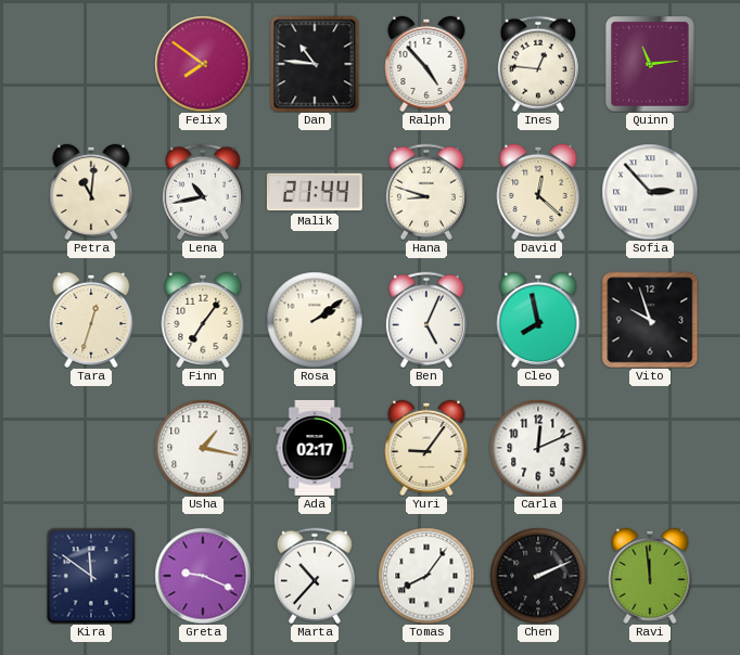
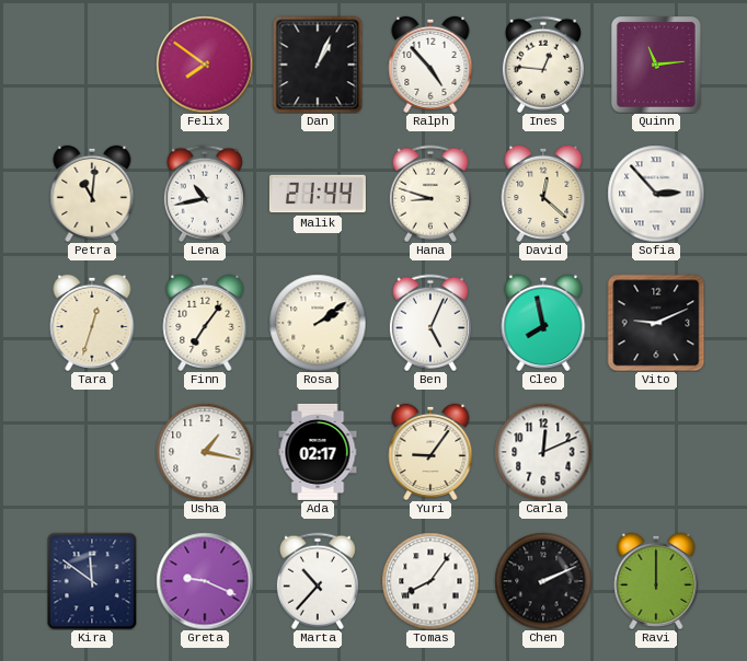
Dan: 10:46 -> 1:04 (318, 65)
Vito: 9:57 -> 9:11 (656, 323)
Ravi: 11:59 -> 12:00 (656, 581)
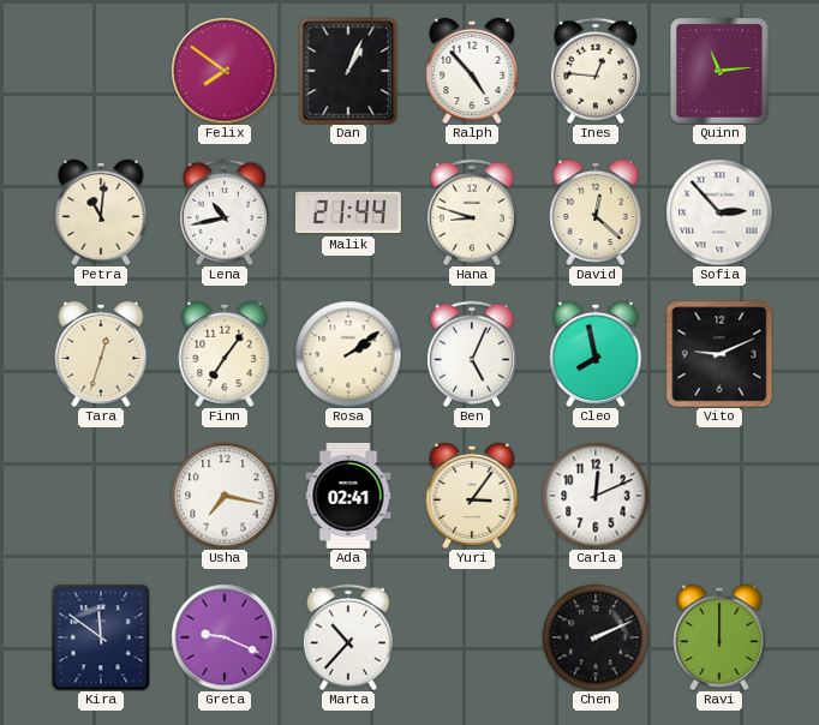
Usha: 1:17 -> 7:17 (225, 496)
Ada: 02:17 -> 02:41 (348, 496)
Yuri: 9:06 -> 3:06 (472, 496)
Tomas: 8:06 -> none (430, 581)
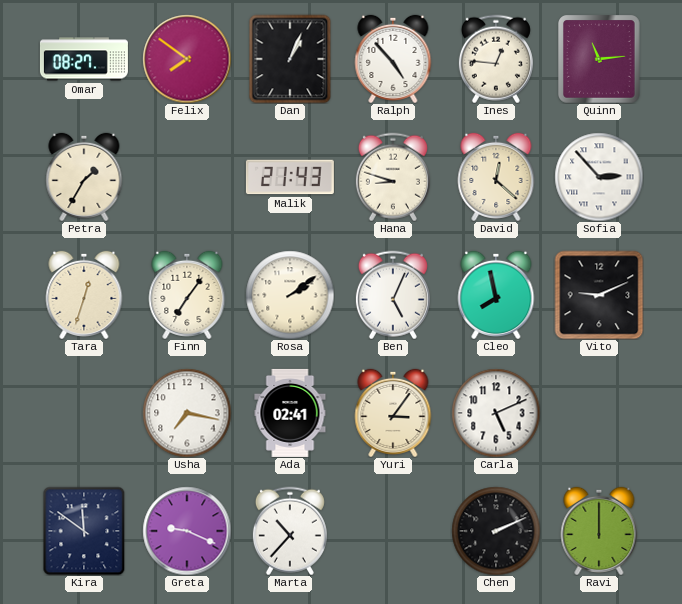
Omar: none -> 08:27 (84, 59)
Petra: 11:01 -> 1:35 (84, 177)
Lena: 10:43 -> none (225, 212)
Malik: 21:44 -> 21:43 (290, 177)
Carla: 12:11 -> 5:11 (496, 413)
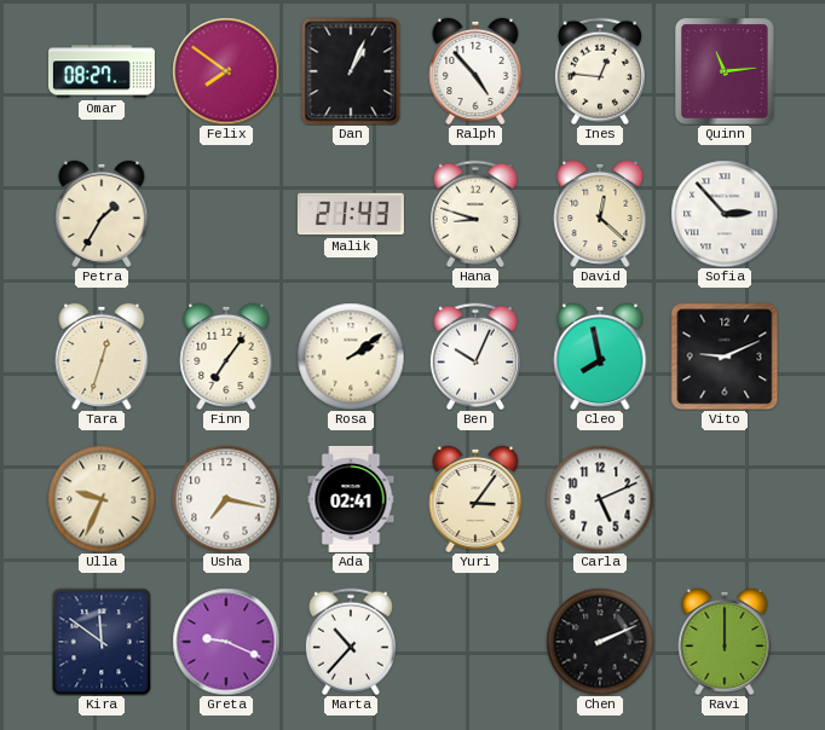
Ben: 5:04 -> 10:04 (475, 357)
Ulla: none -> 9:34 (102, 499)
